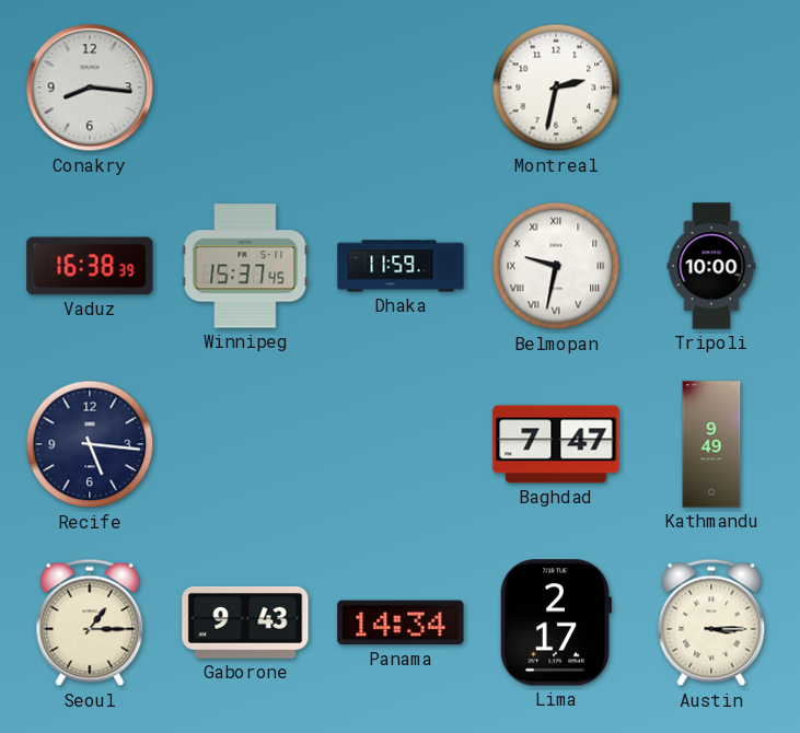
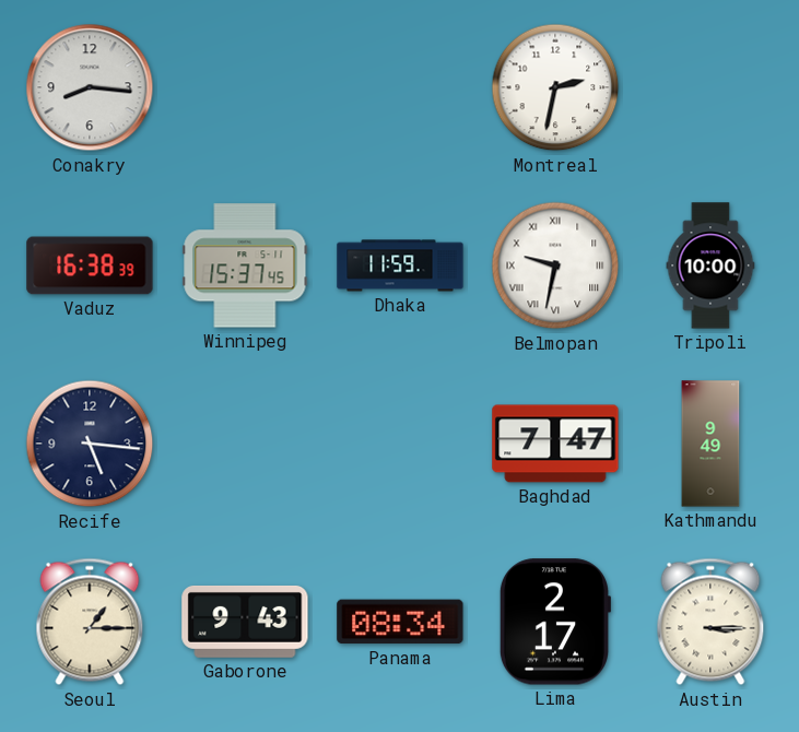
Panama: 14:34 -> 08:34 (400, 622)
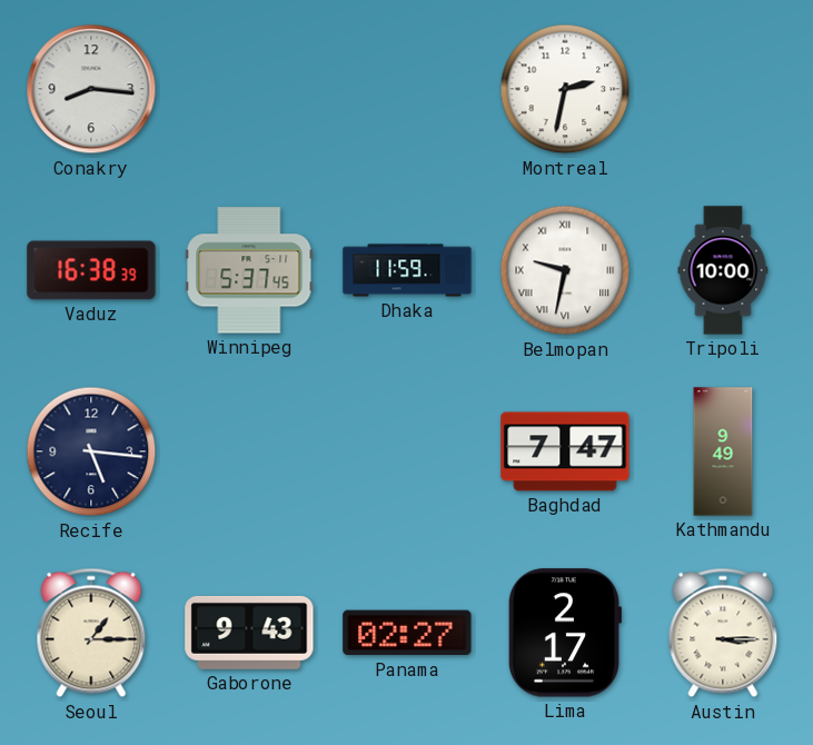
Winnipeg: 15:37 -> 5:37 (249, 270)
Panama: 08:34 -> 02:27 (407, 633)
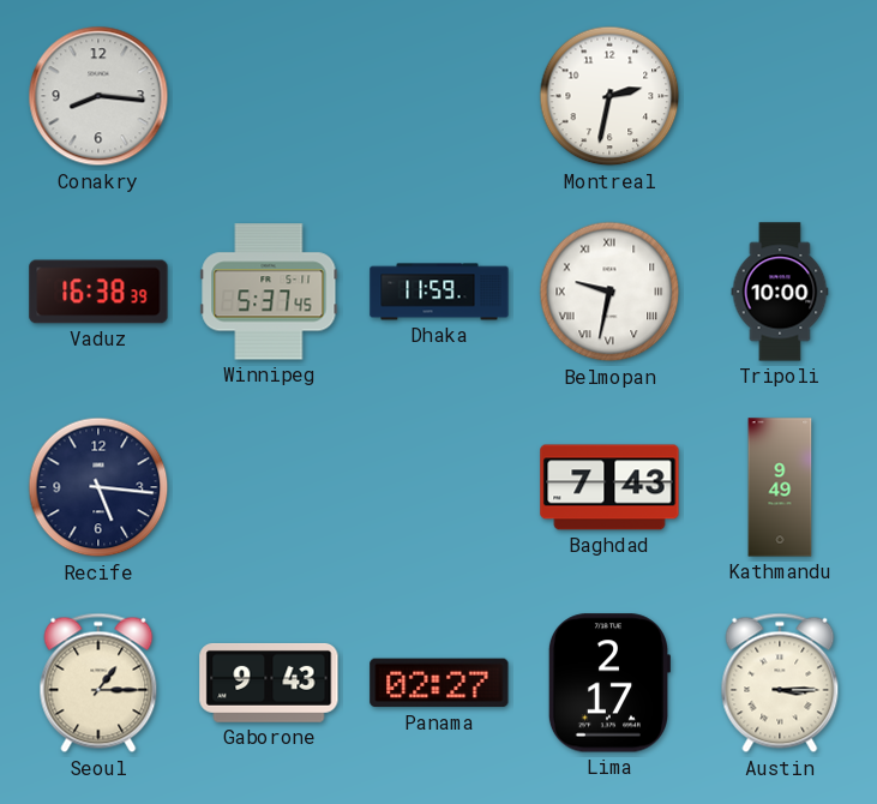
Baghdad: 7:47 -> 7:43 (609, 487)
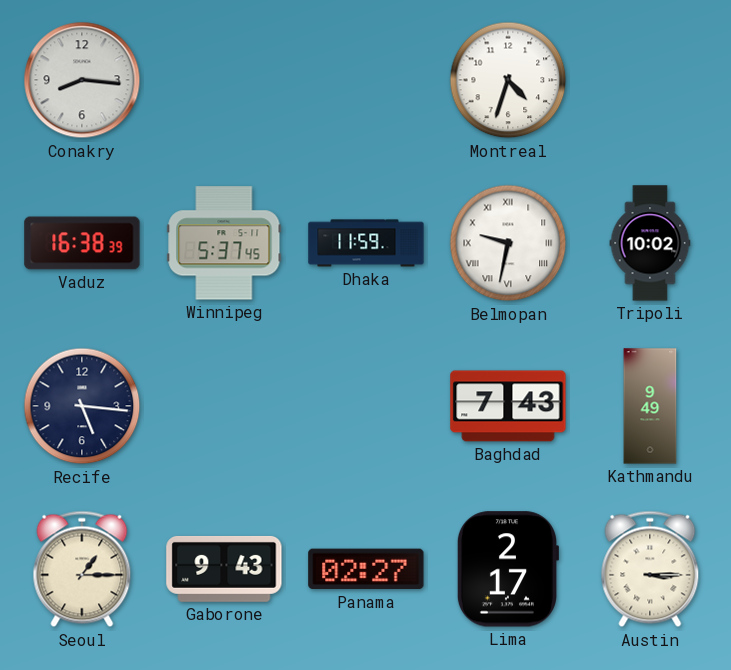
Montreal: 2:32 -> 4:33 (508, 80)
Tripoli: 10:00 -> 10:02 (650, 243)
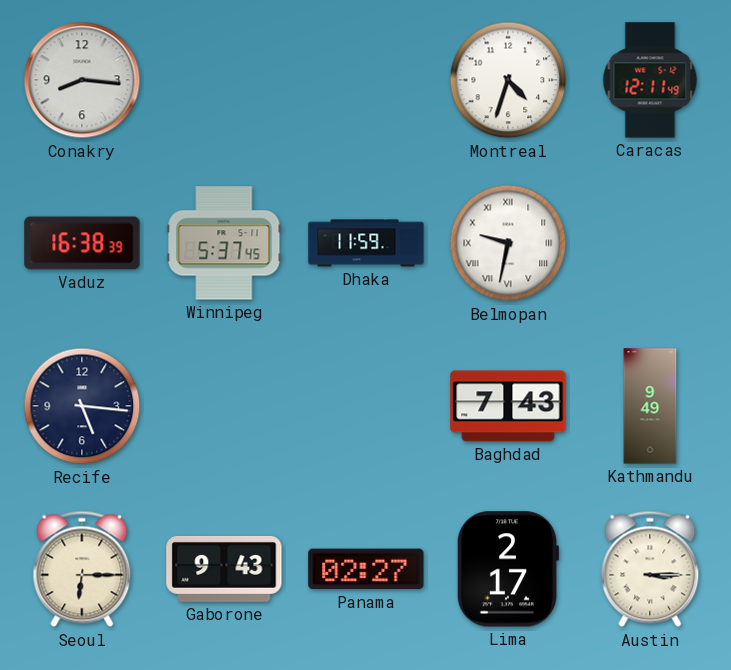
Caracas: none -> 12:11 (650, 80)
Tripoli: 10:02 -> none (650, 243)
Seoul: 1:15 -> 6:15 (82, 569)
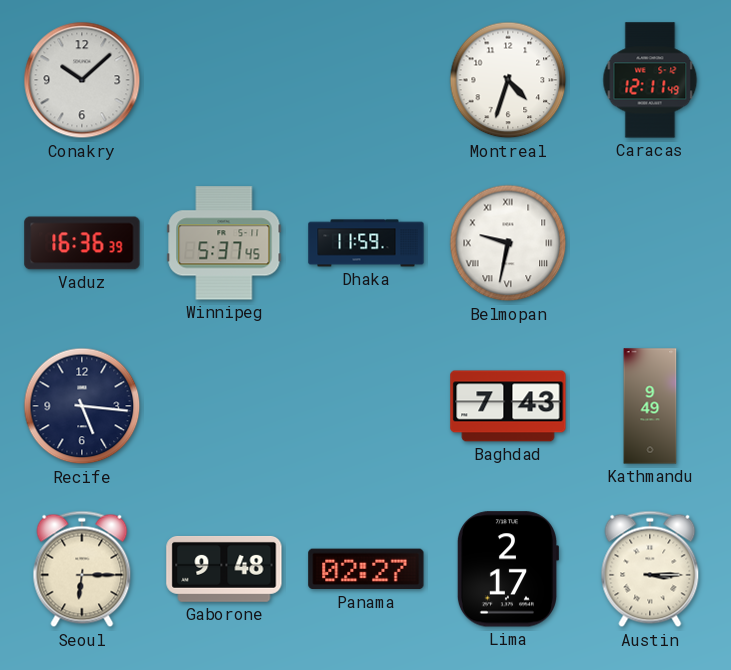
Conakry: 8:16 -> 10:08 (82, 80)
Vaduz: 16:38 -> 16:36 (82, 243)
Gaborone: 9:43 -> 9:48 (224, 569)
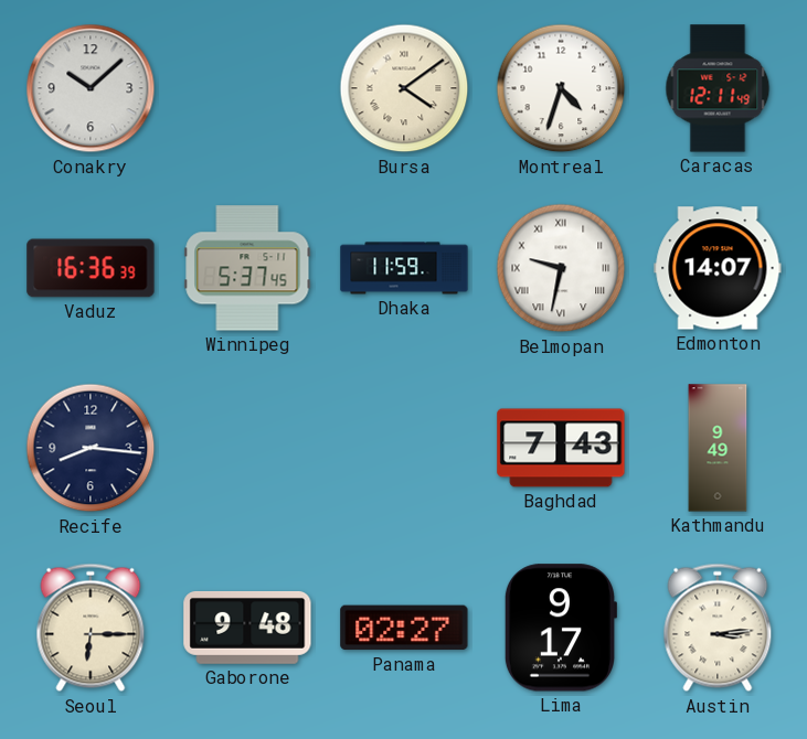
Bursa: none -> 4:09 (404, 88)
Edmonton: none -> 14:07 (718, 268)
Recife: 5:16 -> 8:16 (91, 448)
Lima: 2:17 -> 9:17 (560, 628)
Austin: 3:15 -> 3:14 (718, 628)
